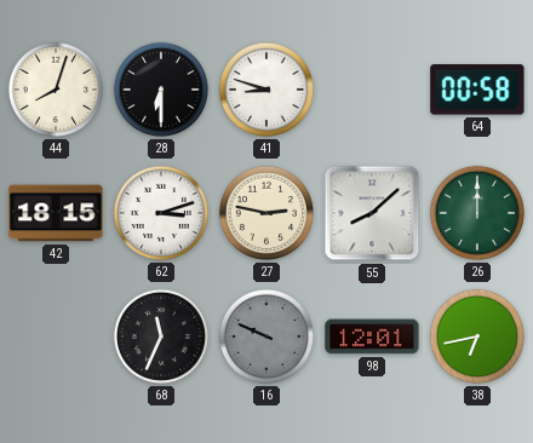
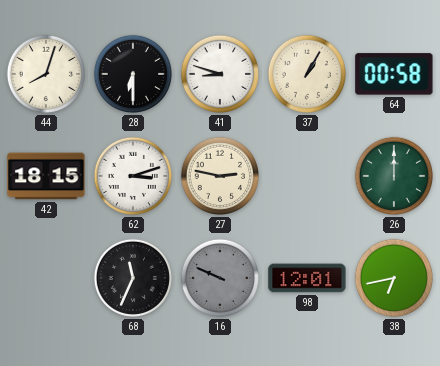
37: none -> 1:05 (306, 74)
55: 8:08 -> none (372, 213)
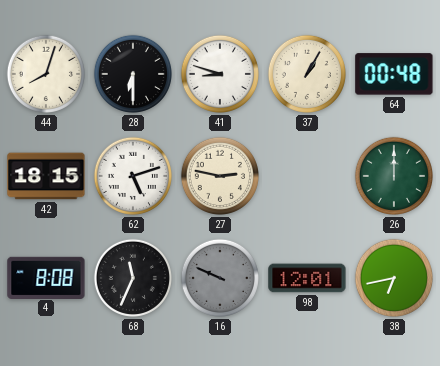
64: 00:58 -> 00:48 (394, 74)
62: 3:12 -> 5:12 (132, 176)
4: none -> 8:08 (46, 277)
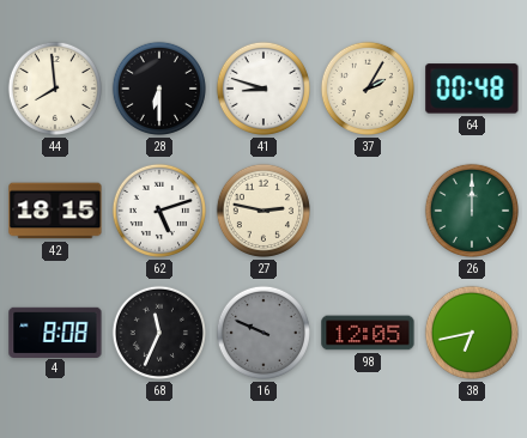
44: 8:03 -> 7:59 (54, 89)
37: 1:05 -> 2:05 (367, 89)
98: 12:01 -> 12:05 (368, 333)
